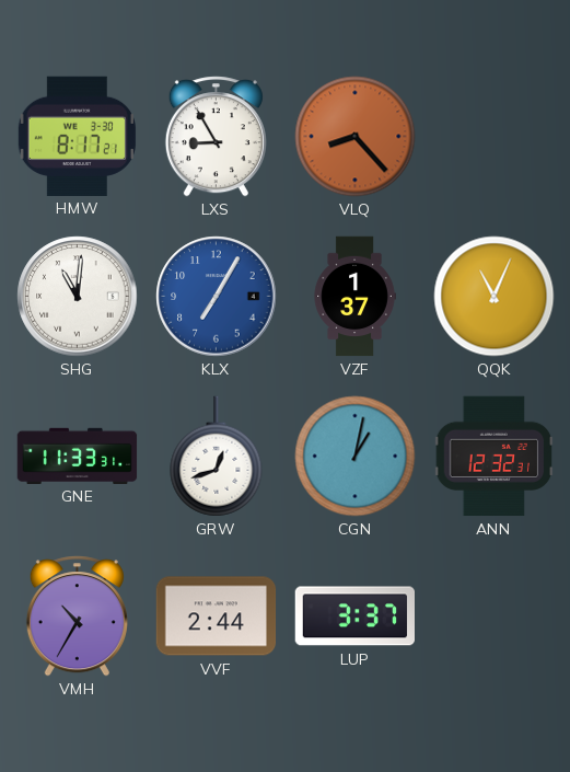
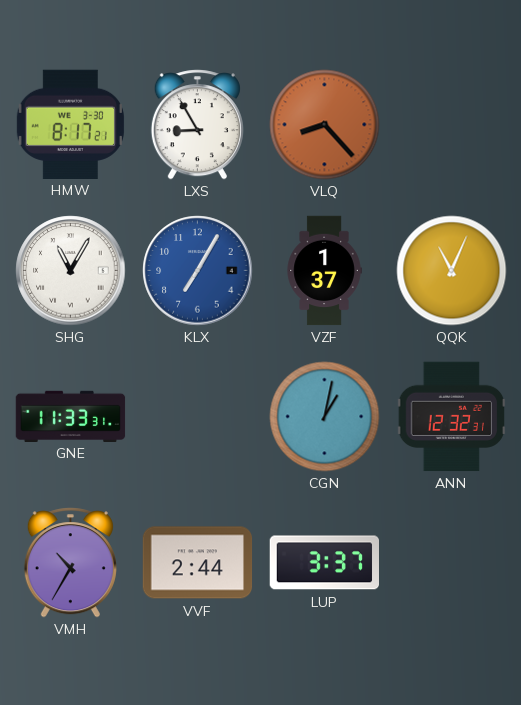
SHG: 11:01 -> 11:05 (71, 271)
GRW: 12:42 -> none (217, 457)
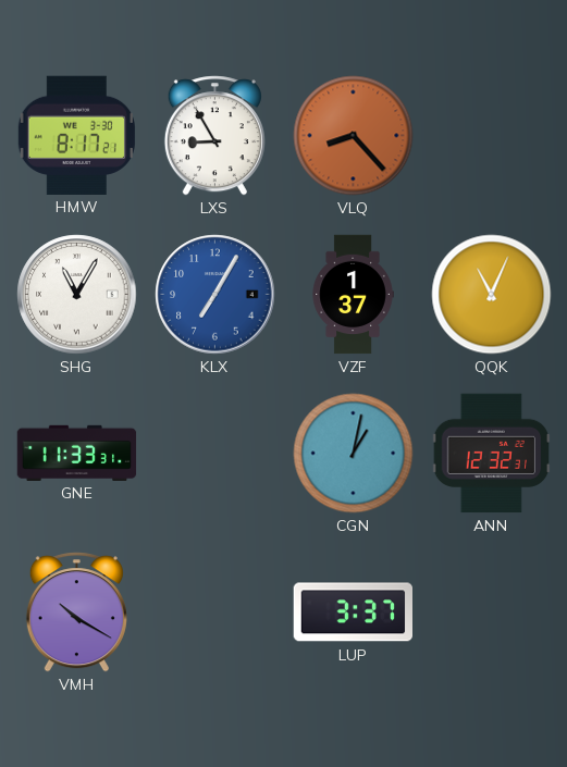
VMH: 10:35 -> 10:20 (76, 613)
VVF: 2:44 -> none (198, 563)
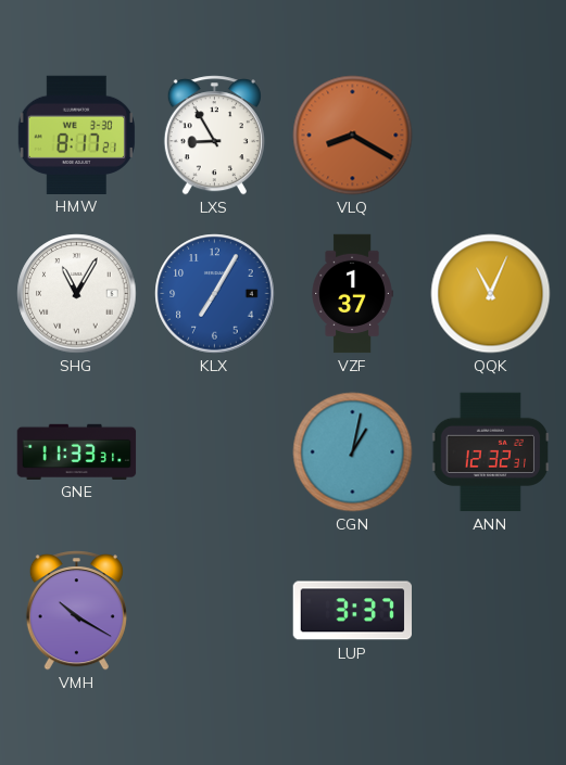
VLQ: 8:23 -> 8:20 (353, 136)
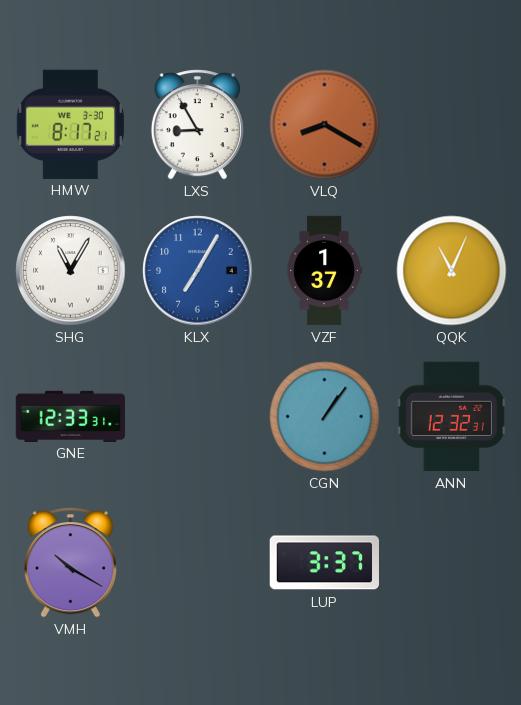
GNE: 11:33 -> 12:33 (71, 416)
CGN: 1:02 -> 1:06 (325, 417)
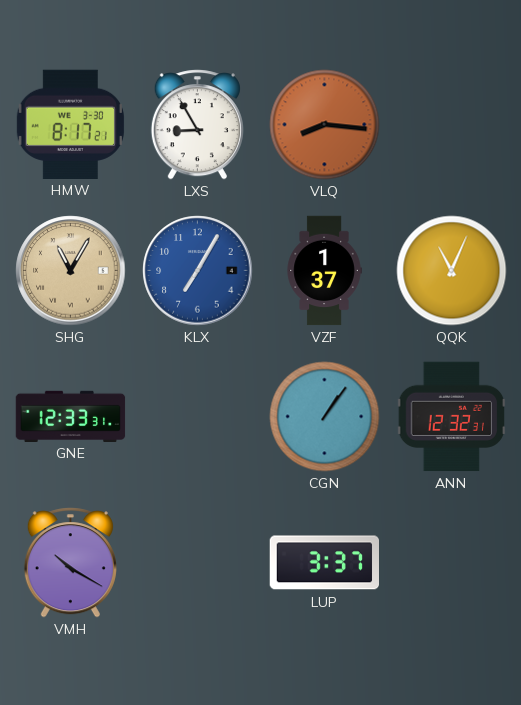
VLQ: 8:20 -> 8:16 (325, 125)
SHG dial: white -> champagne (71, 271)
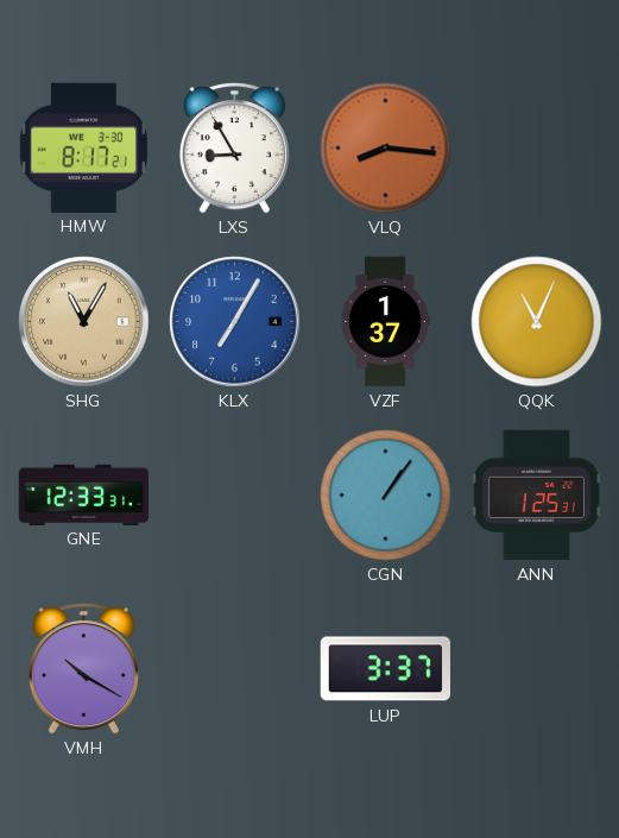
ANN: 12:32 -> 1:25 (537, 496)
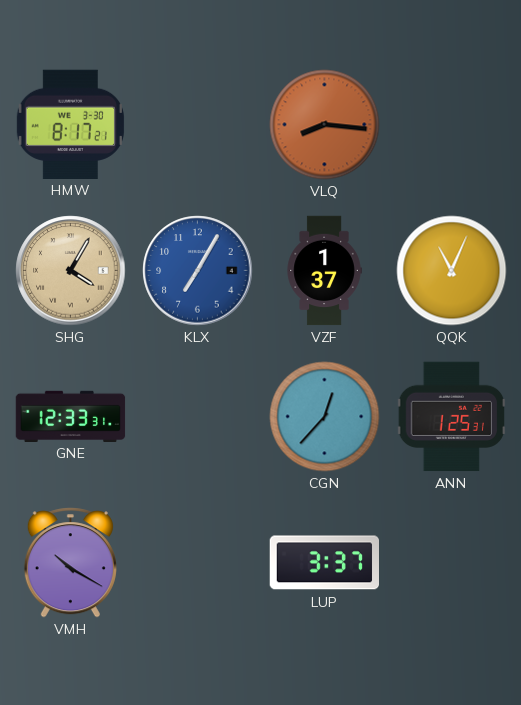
LXS: 8:55 -> none (234, 149)
SHG: 11:05 -> 4:05 (71, 271)
CGN: 1:06 -> 12:37 (325, 417)
